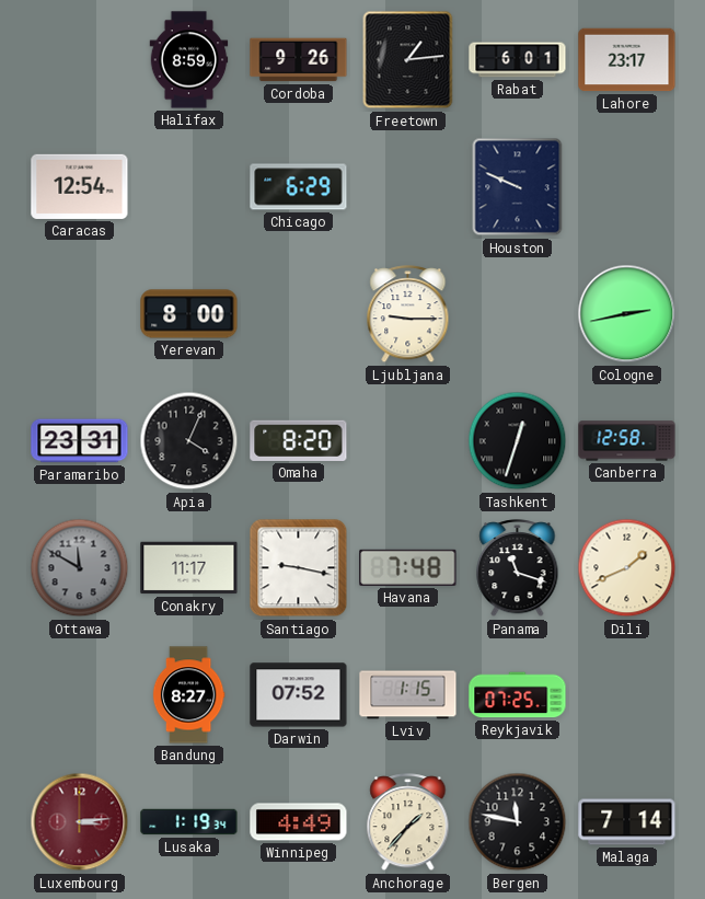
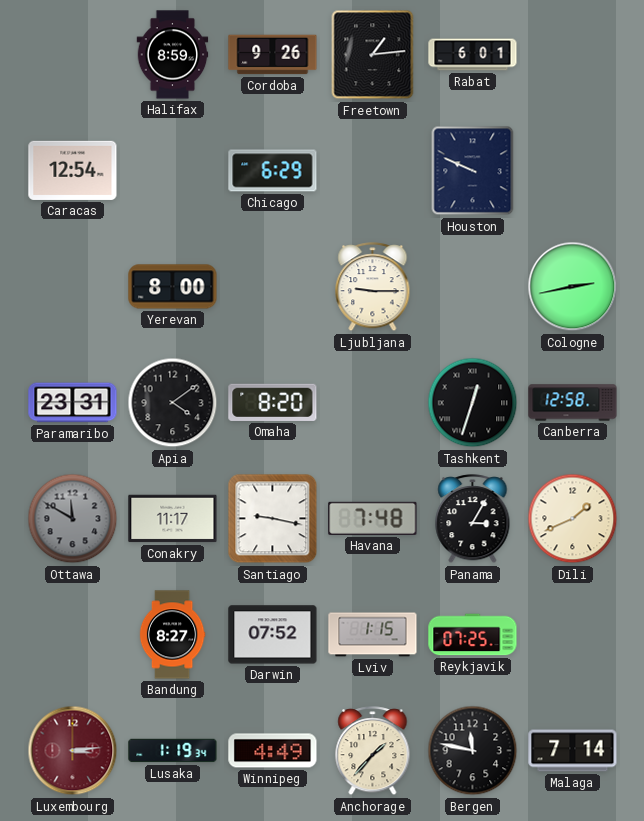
Lahore: 23:17 -> none (627, 60)
Apia: 4:04 -> 4:09 (173, 403)
Panama: 11:18 -> 3:05 (473, 519)
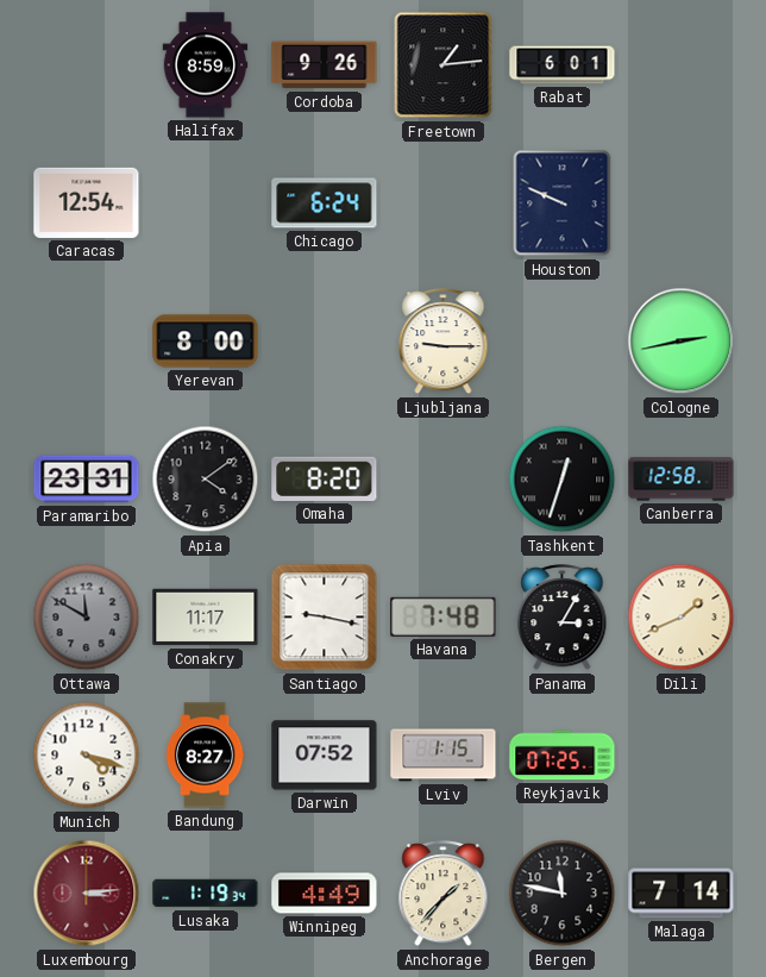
Chicago: 6:29 -> 6:24 (325, 203)
Munich: none -> 4:18 (87, 756)
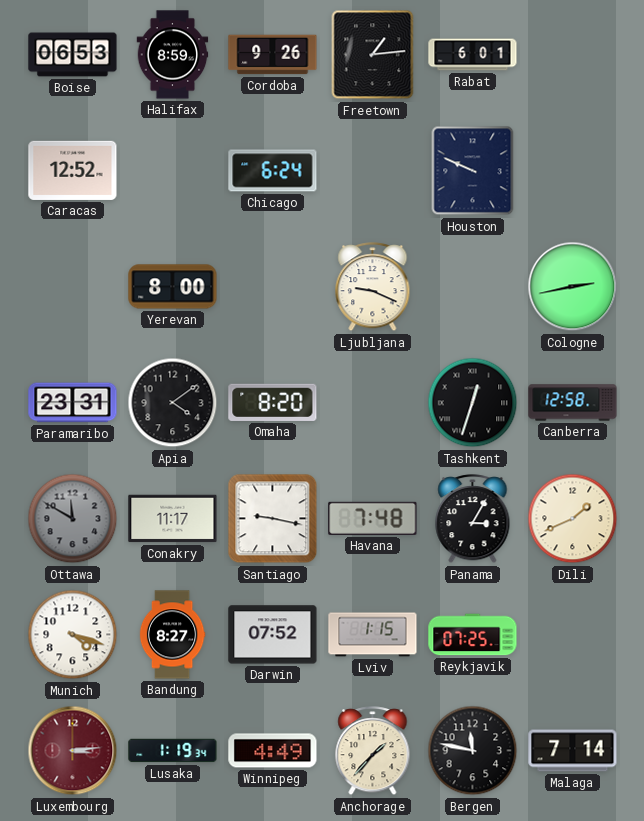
Boise: none -> 06:53 (73, 55)
Caracas: 12:54 -> 12:52 (73, 170)
Ljubljana: 9:15 -> 9:19 (373, 287)
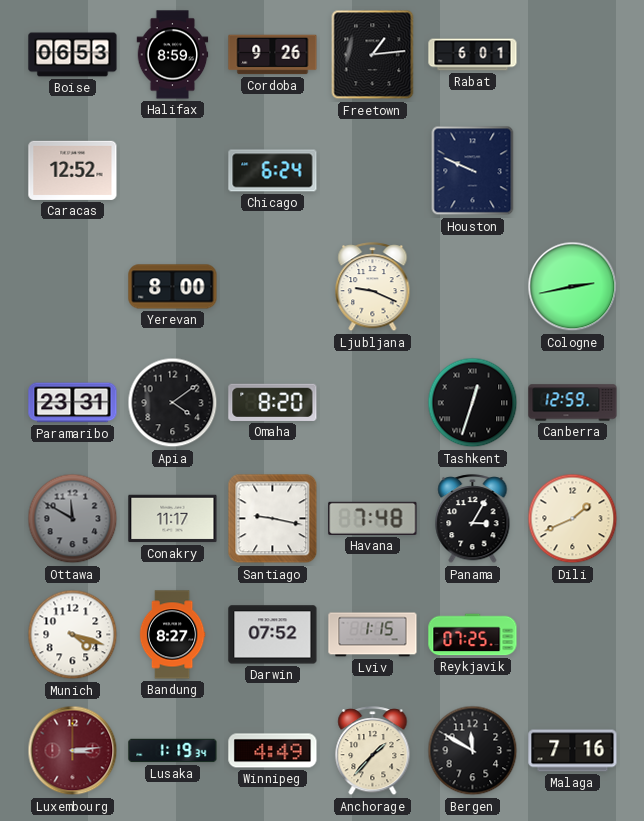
Canberra: 12:58 -> 12:59 (573, 403)
Bergen: 11:47 -> 11:50 (473, 751)
Malaga: 7:14 -> 7:16 (573, 751)
